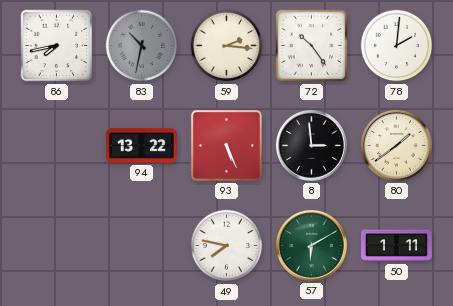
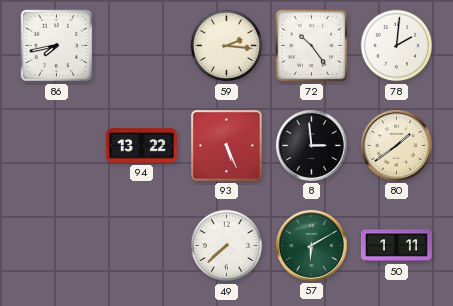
83: 10:32 -> none (142, 46)
49: 7:47 -> 7:38 (227, 246)
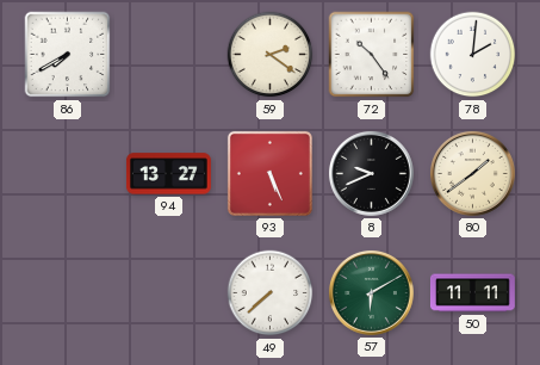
86: 7:43 -> 7:40 (68, 55)
59: 2:16 -> 2:21 (271, 55)
94: 13:22 -> 13:27 (168, 174)
8: 2:59 -> 9:41 (371, 173)
50: 1:11 -> 11:11 (472, 293)
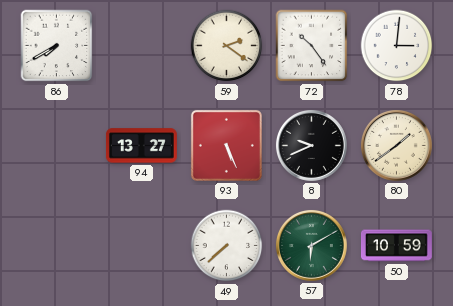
78: 2:01 -> 3:01 (397, 46)
50: 11:11 -> 10:59 (396, 246)
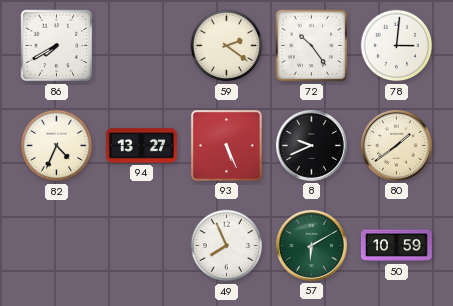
82: none -> 4:34 (57, 146)
49: 7:38 -> 7:56 (227, 246)
